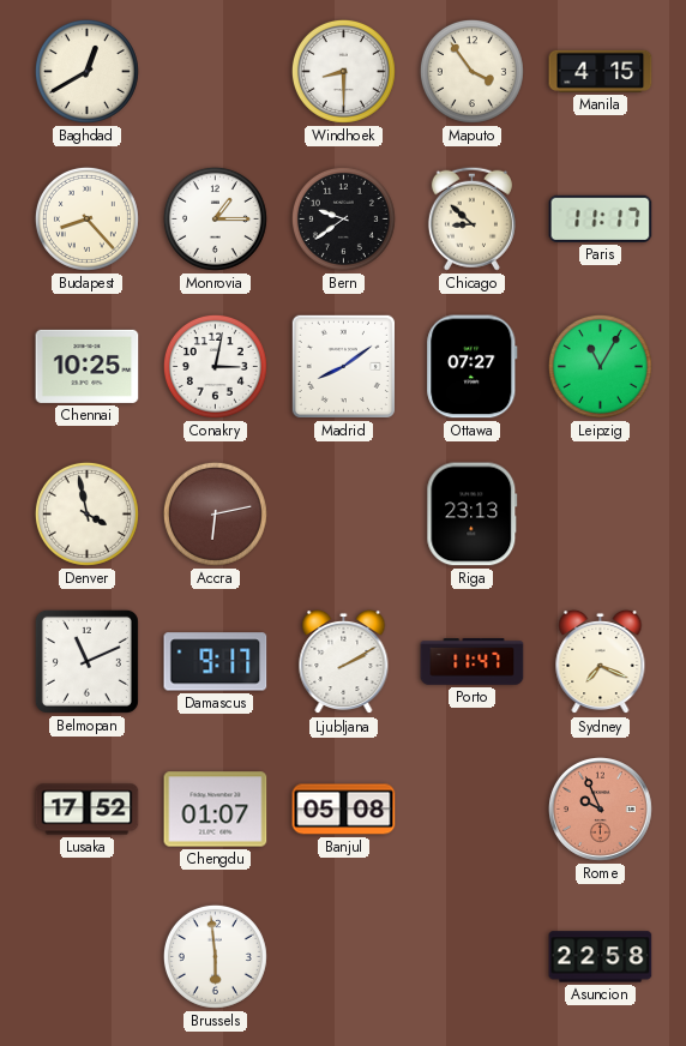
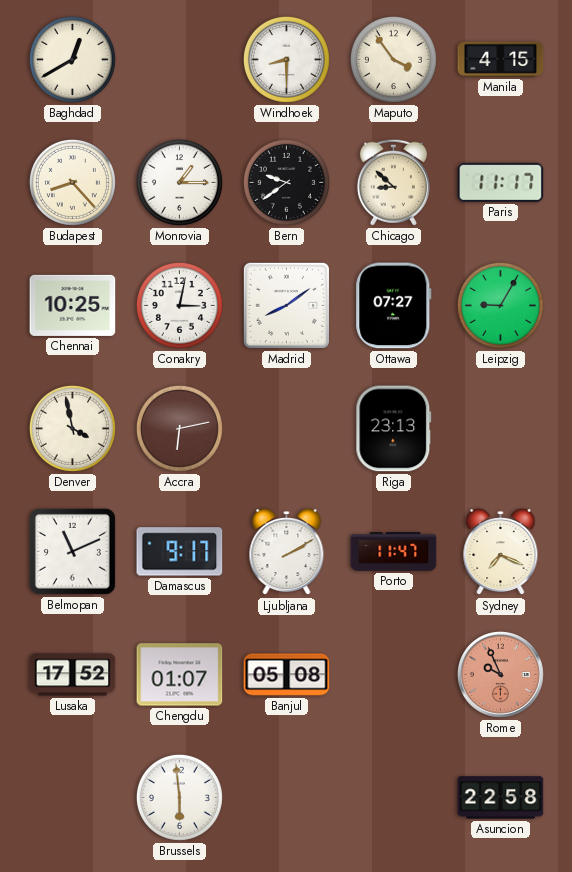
Leipzig: 11:05 -> 9:05 (500, 305)
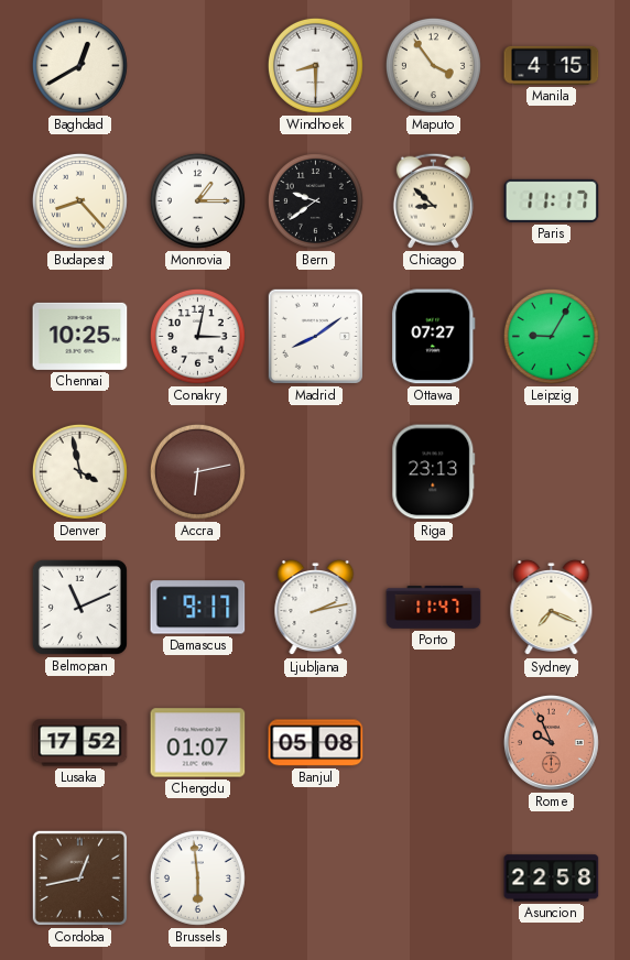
Ljubljana: 2:10 -> 2:13 (316, 608)
Cordoba: none -> 12:43 (79, 877)
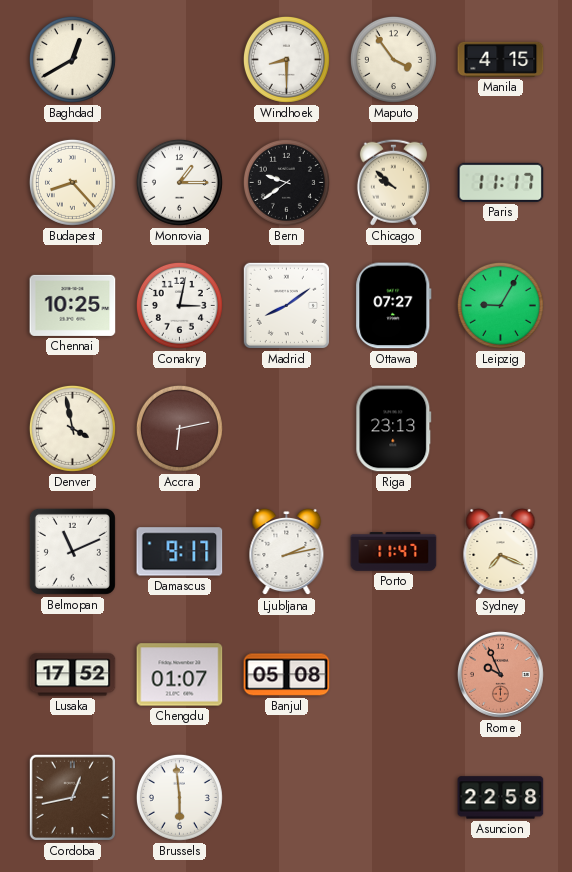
Chicago: 8:52 -> 9:52 (393, 182)
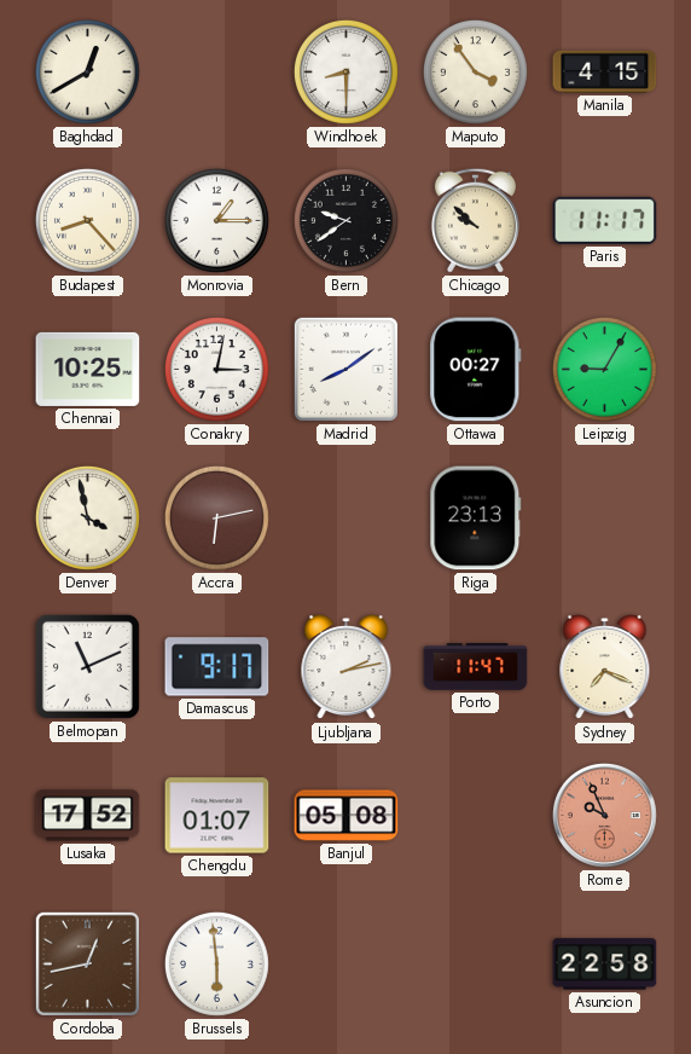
Ottawa: 07:27 -> 00:27 (476, 370)
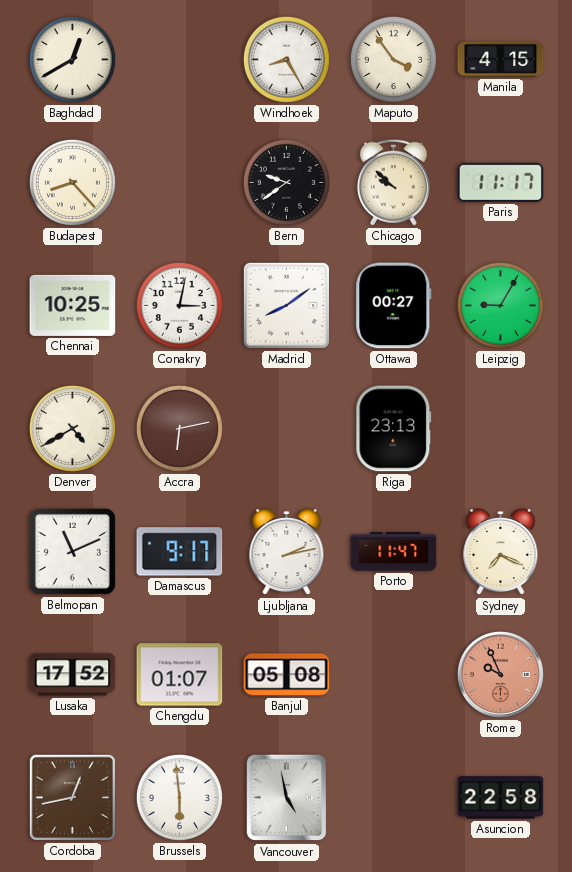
Windhoek: 8:30 -> 8:25 (286, 59)
Monrovia: 1:15 -> none (216, 220)
Denver: 3:58 -> 4:40 (72, 428)
Vancouver: none -> 4:58 (287, 798)
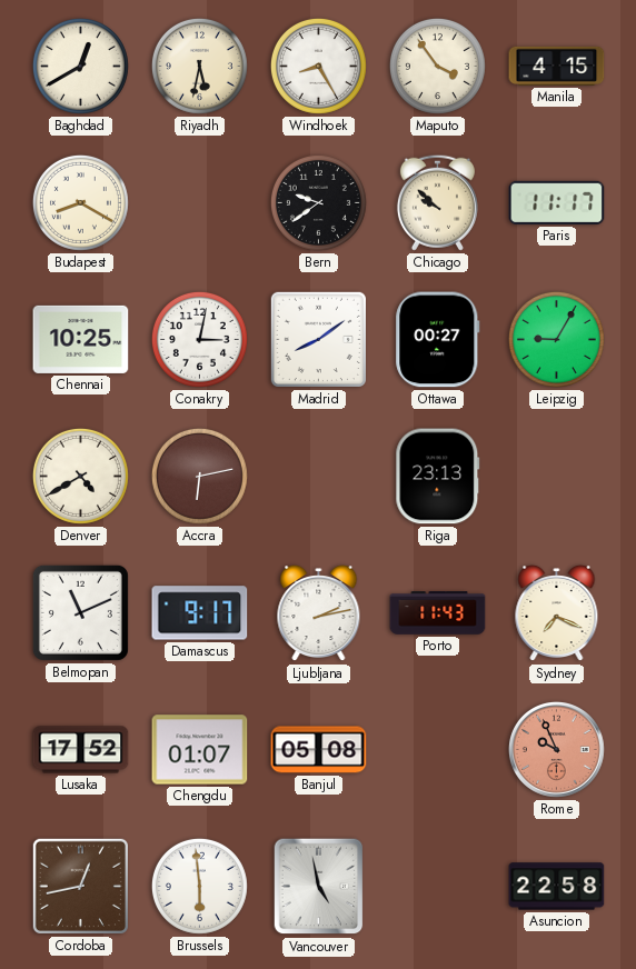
Riyadh: none -> 5:32 (199, 66)
Budapest: 8:23 -> 8:20 (80, 202)
Porto: 11:47 -> 11:43 (438, 613)
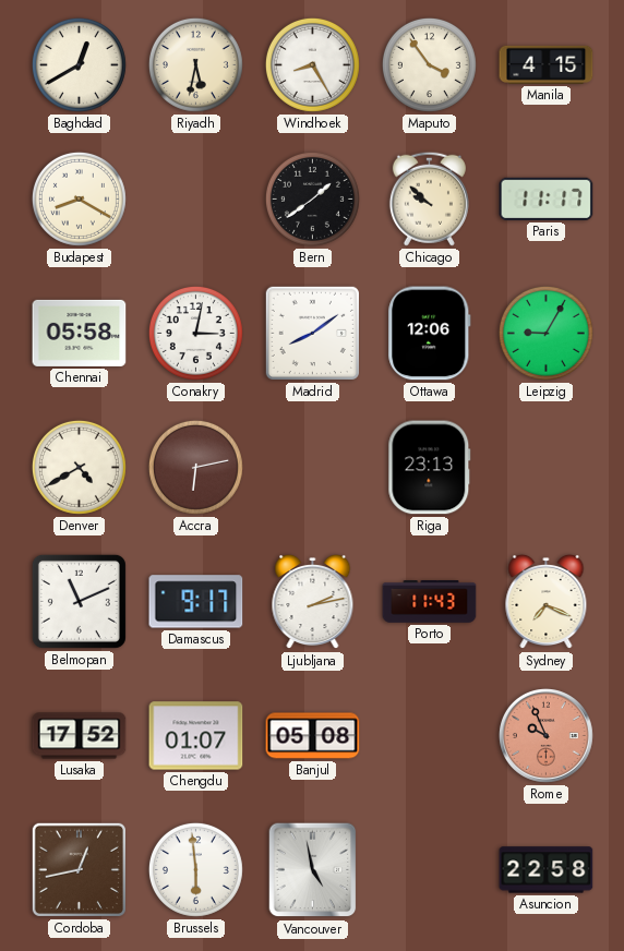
Bern: 9:39 -> 1:39 (312, 198)
Chennai: 10:25 -> 05:58 (80, 333)
Ottawa: 00:27 -> 12:06 (430, 334)
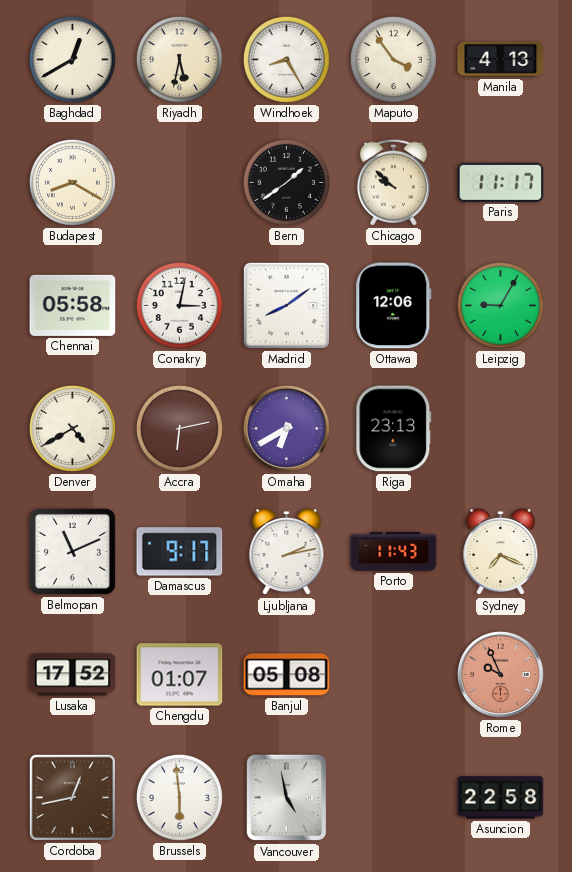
Manila: 4:15 -> 4:13 (501, 59)
Omaha: none -> 6:40 (286, 428)
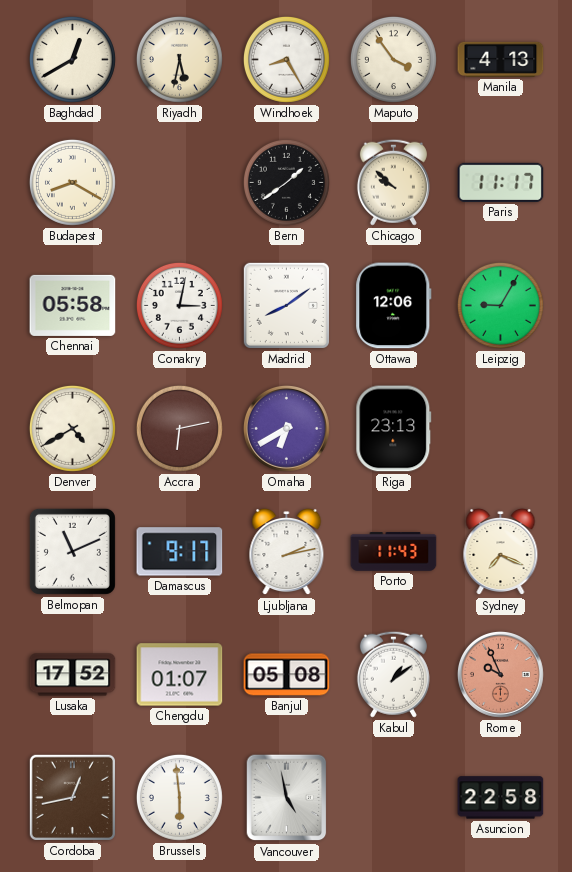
Kabul: none -> 1:09 (393, 674)
